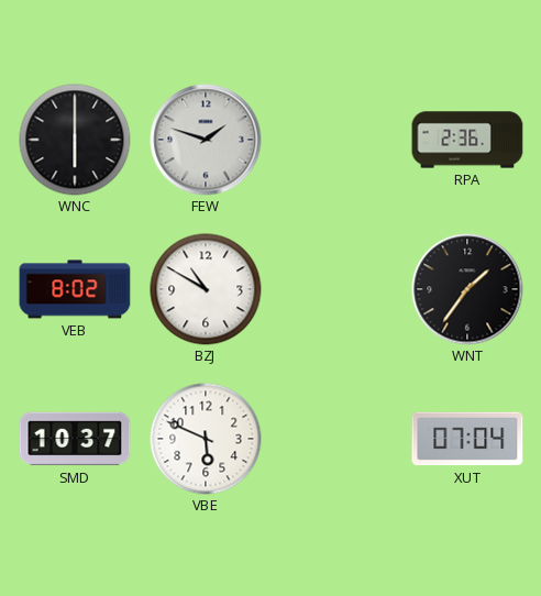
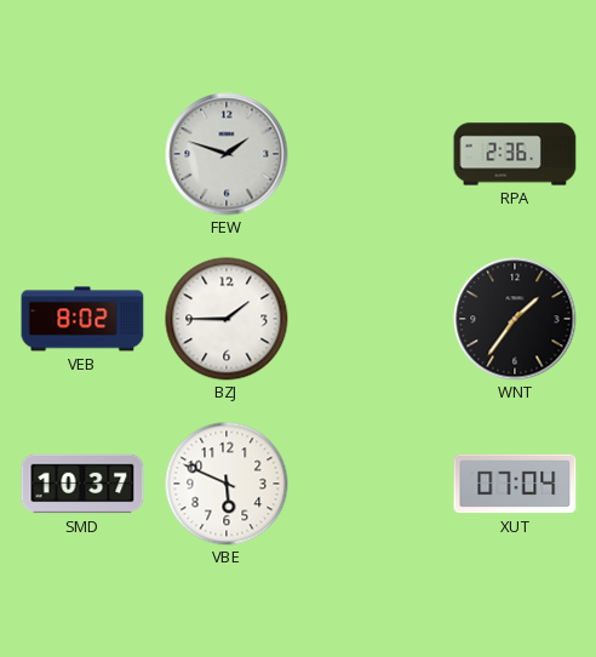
WNC: 6:00 -> none (75, 140)
BZJ: 10:50 -> 1:45 (227, 319)
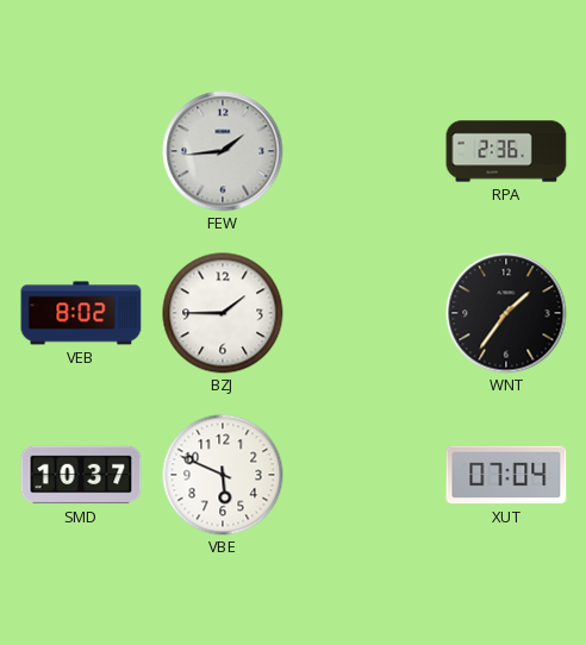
FEW: 1:48 -> 1:44 (223, 151)
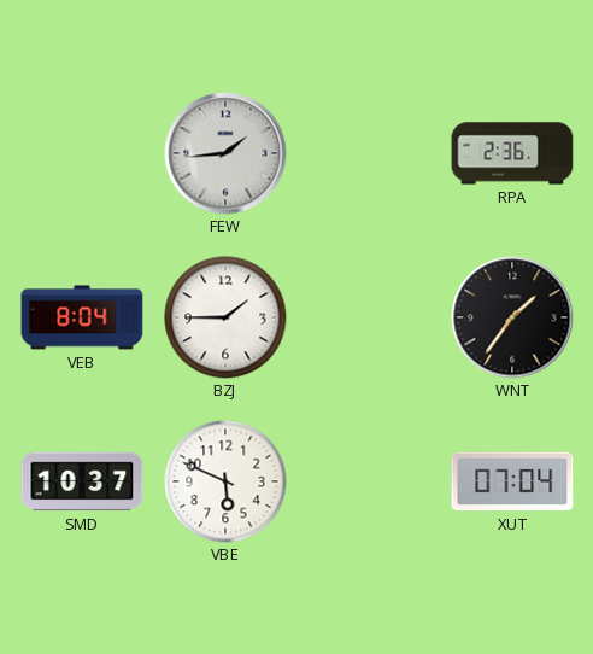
VEB: 8:02 -> 8:04 (82, 317)
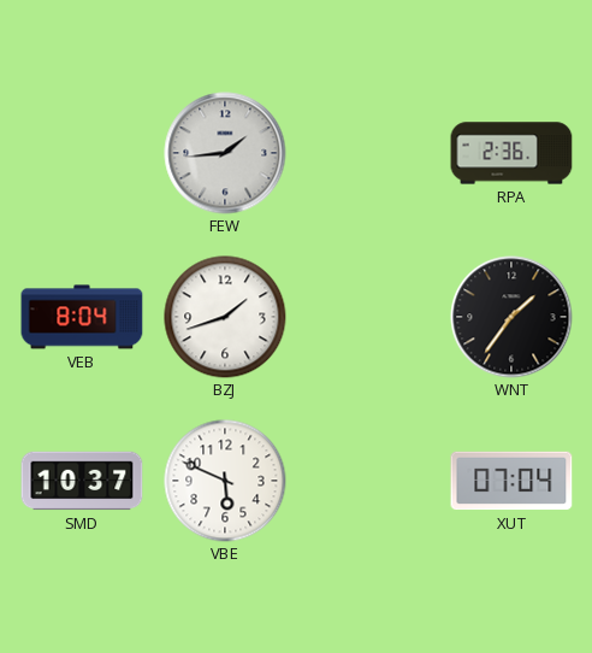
BZJ: 1:45 -> 1:42 (225, 317)
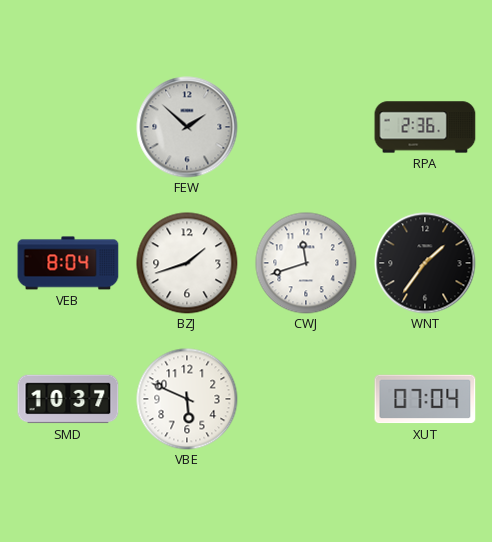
FEW: 1:44 -> 1:52 (187, 127)
CWJ: none -> 11:42 (306, 263)
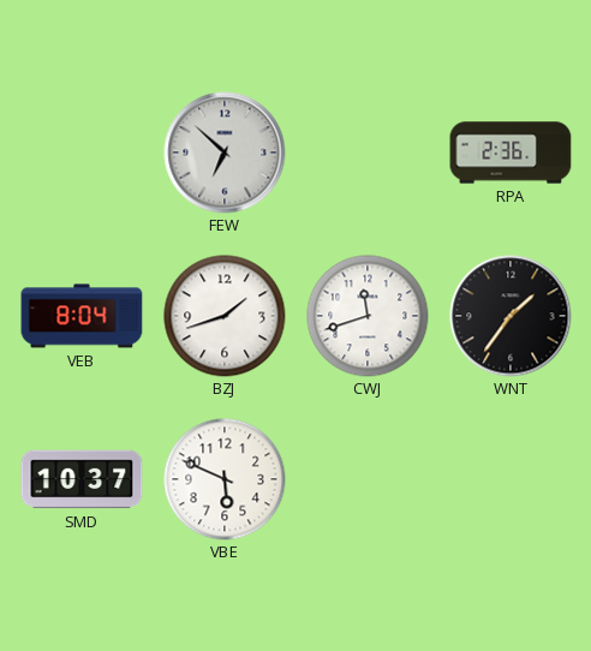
FEW: 1:52 -> 6:52 (225, 153)
XUT: 07:04 -> none (425, 399)
